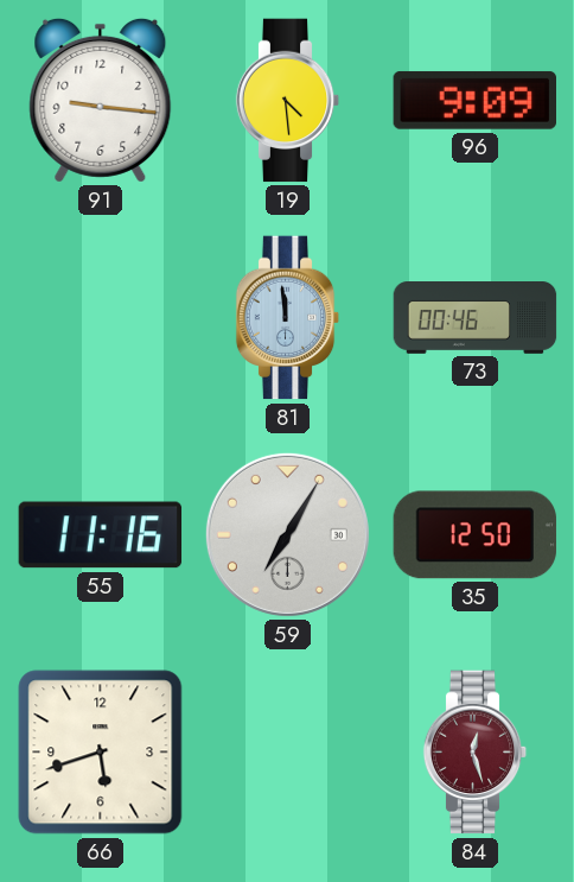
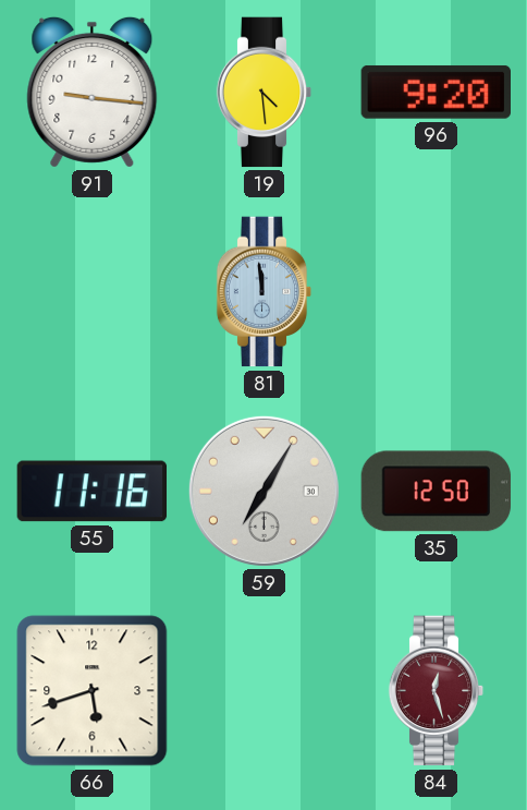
96: 9:09 -> 9:20 (436, 92)
73: 00:46 -> none (476, 318)
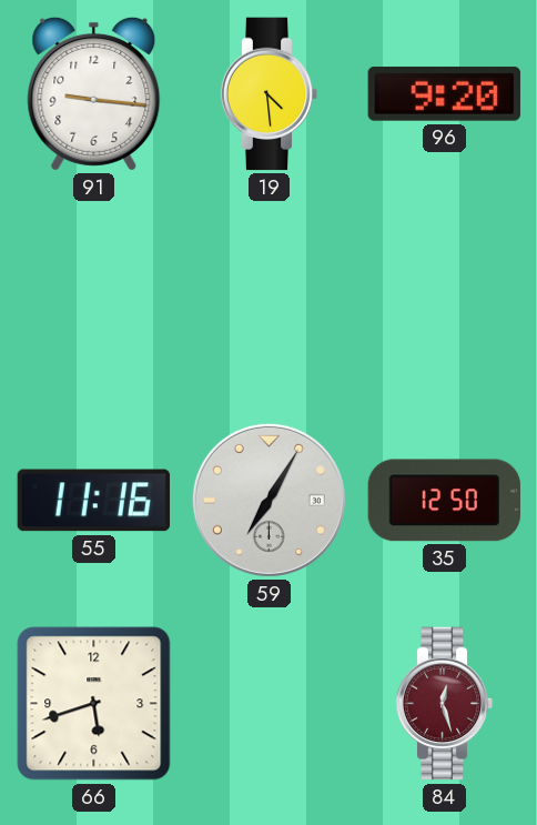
81: 11:59 -> none (265, 292)
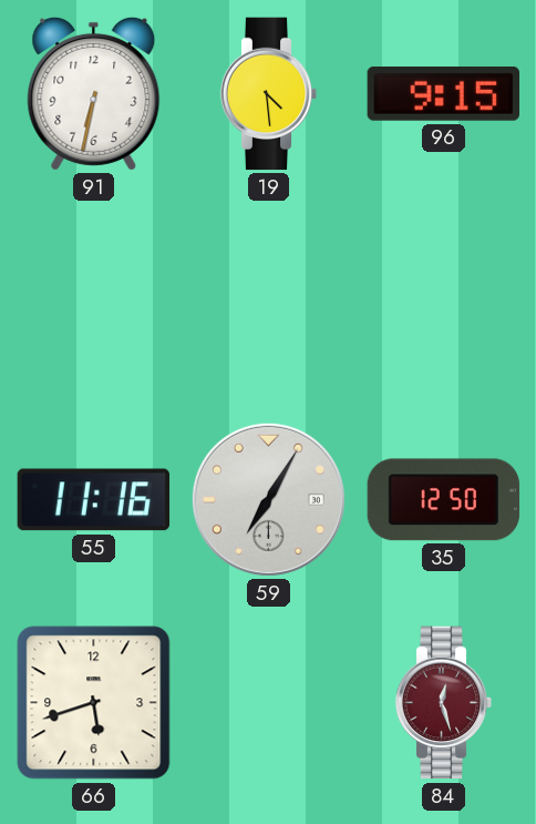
91: 9:16 -> 6:32 (94, 93)
96: 9:20 -> 9:15 (443, 93)
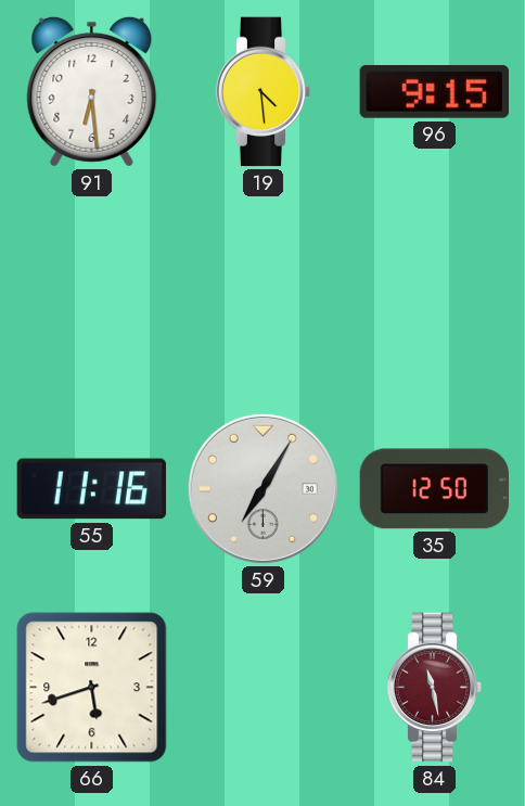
91: 6:32 -> 6:29 (92, 91)
84: 12:27 -> 11:28 (435, 688)
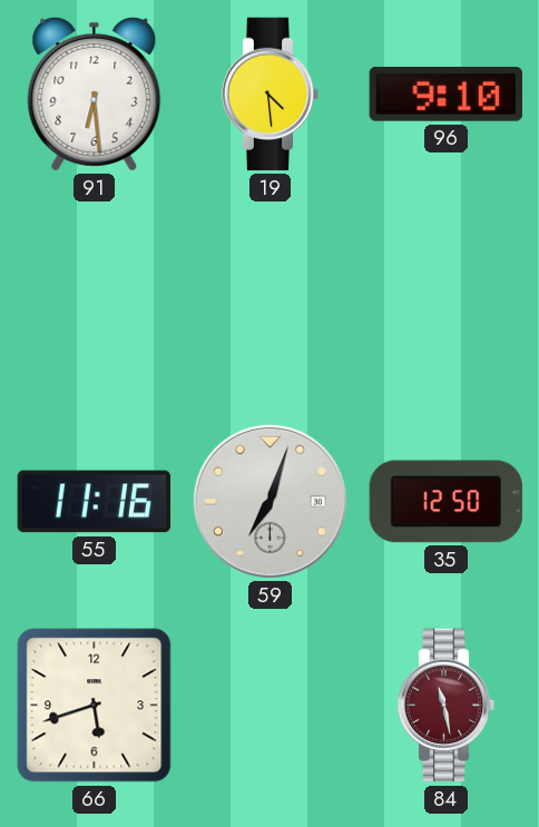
96: 9:15 -> 9:10 (445, 93)
59: 7:05 -> 7:03 (269, 501)
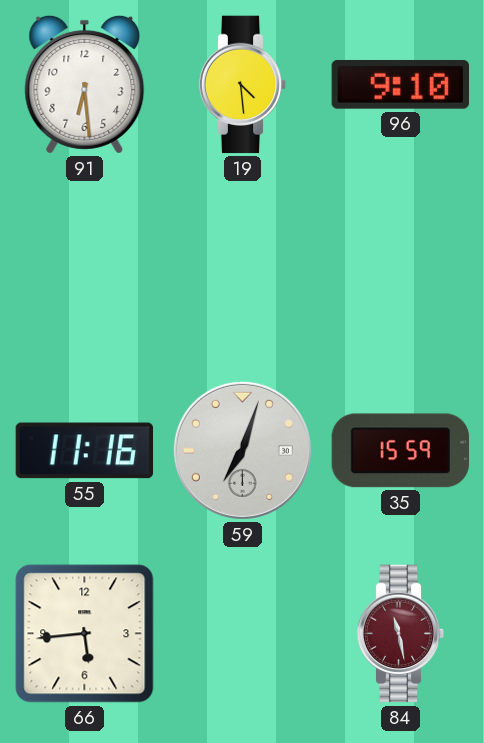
35: 12:50 -> 15:59 (401, 451)
66: 5:42 -> 5:44 (85, 634)
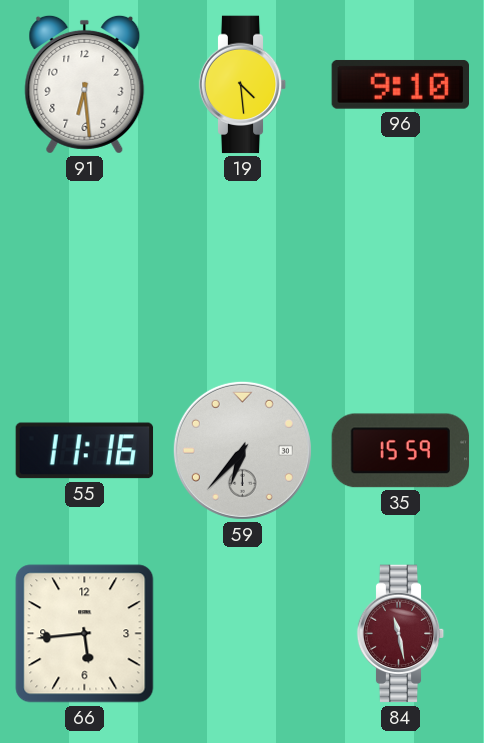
59: 7:03 -> 6:37 (242, 450)
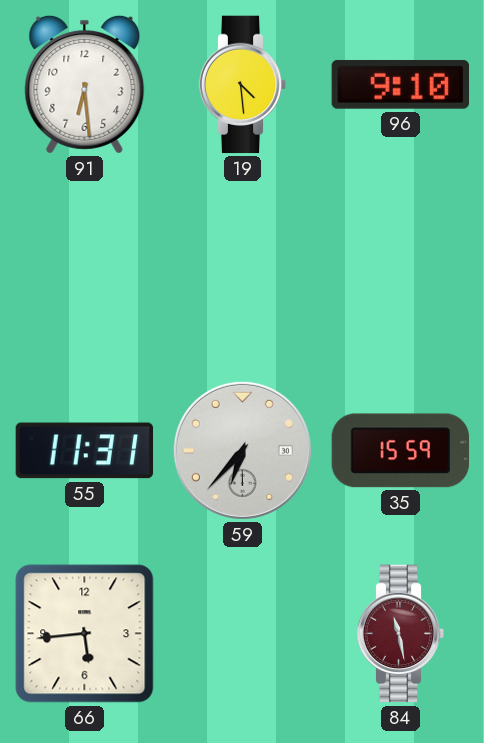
55: 11:16 -> 11:31 (85, 451)
